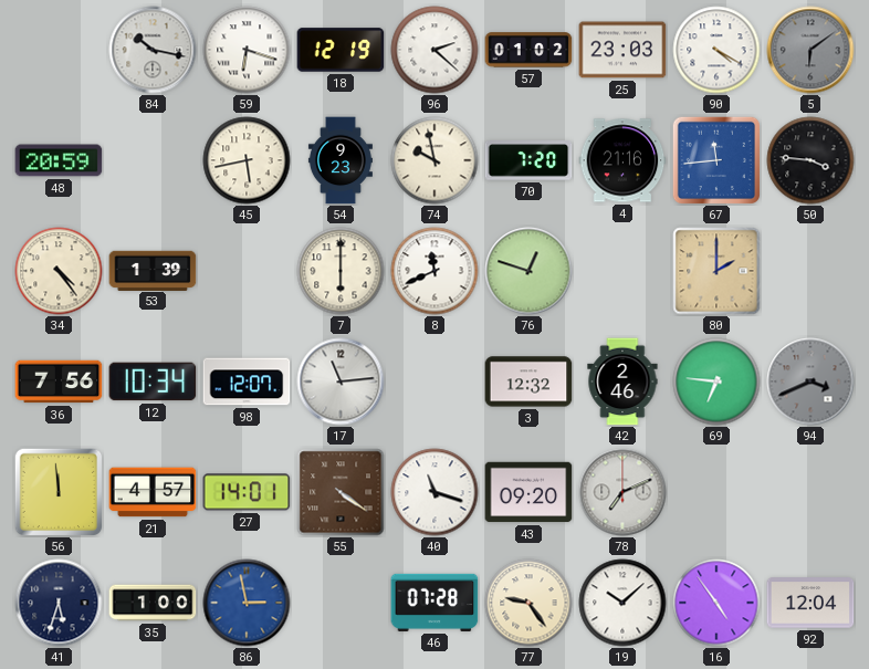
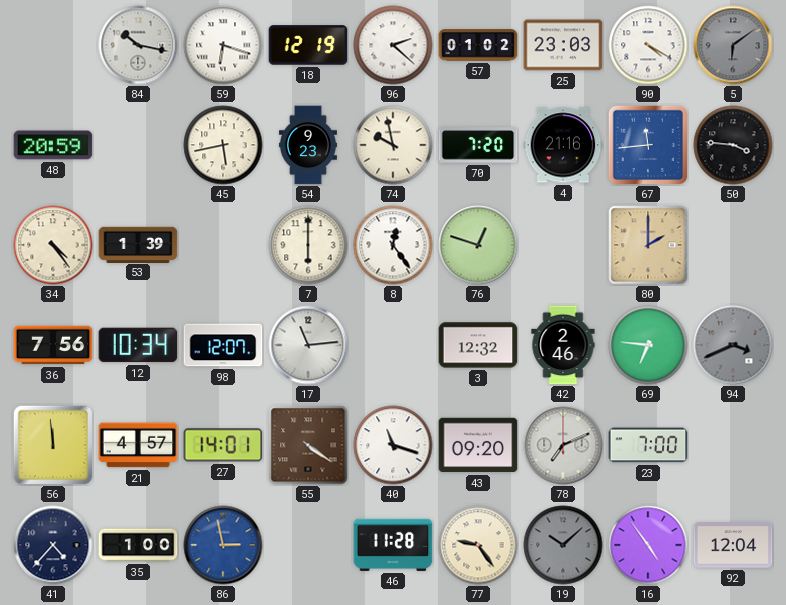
8: 11:41 -> 12:24 (393, 245)
23: none -> 7:00 (648, 445)
41: 5:33 -> 4:37 (53, 545)
46: 07:28 -> 11:28 (393, 545)
19 dial: white -> grey (563, 545)
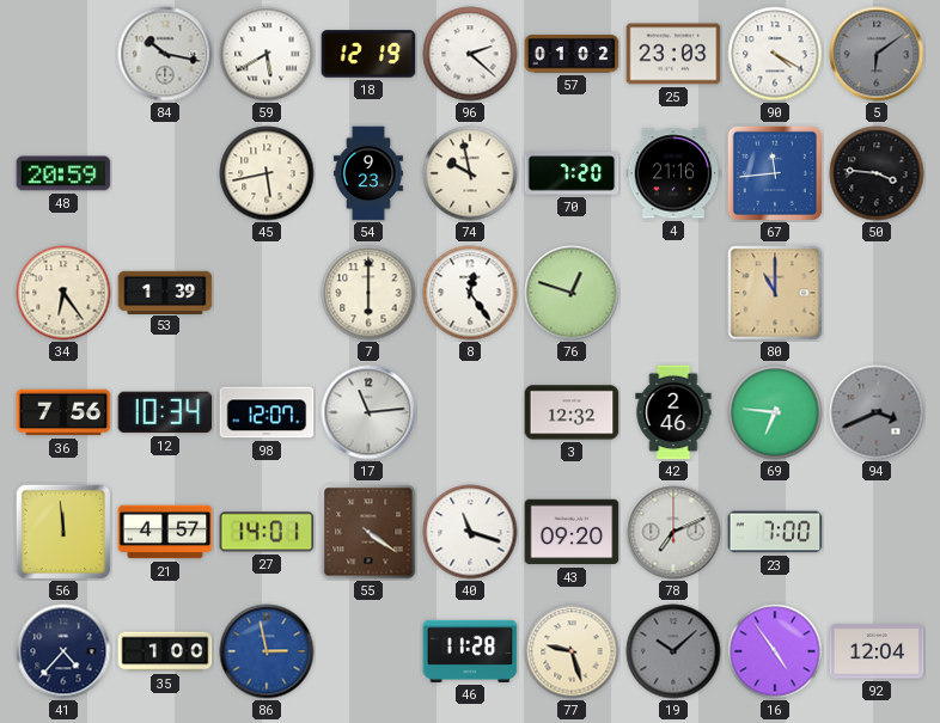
59: 6:18 -> 5:40 (267, 54)
34: 4:24 -> 6:24 (63, 293)
80: 2:00 -> 11:00 (775, 293)
77: 9:24 -> 9:27 (572, 651)
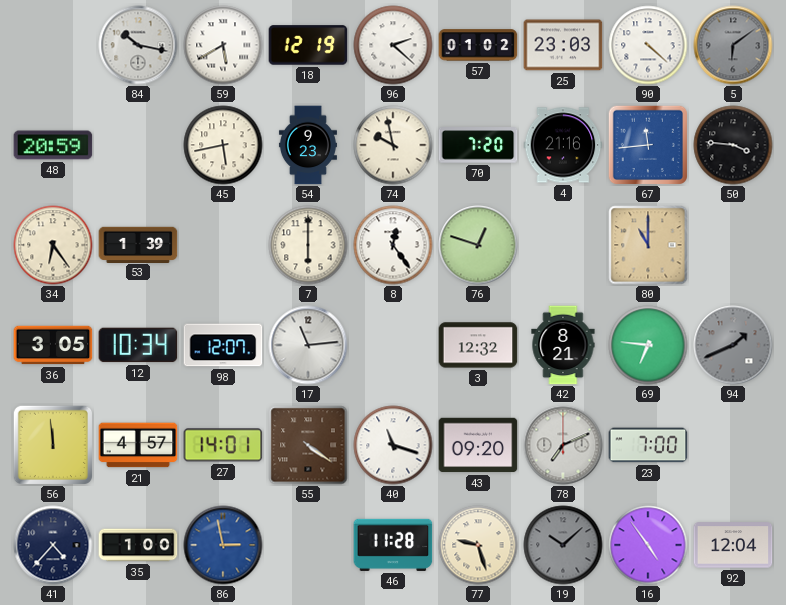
90: 4:20 -> 4:22 (648, 45)
36: 7:56 -> 3:05 (53, 345)
42: 2:46 -> 8:21 (563, 345)
94: 3:41 -> 1:41 (733, 345)
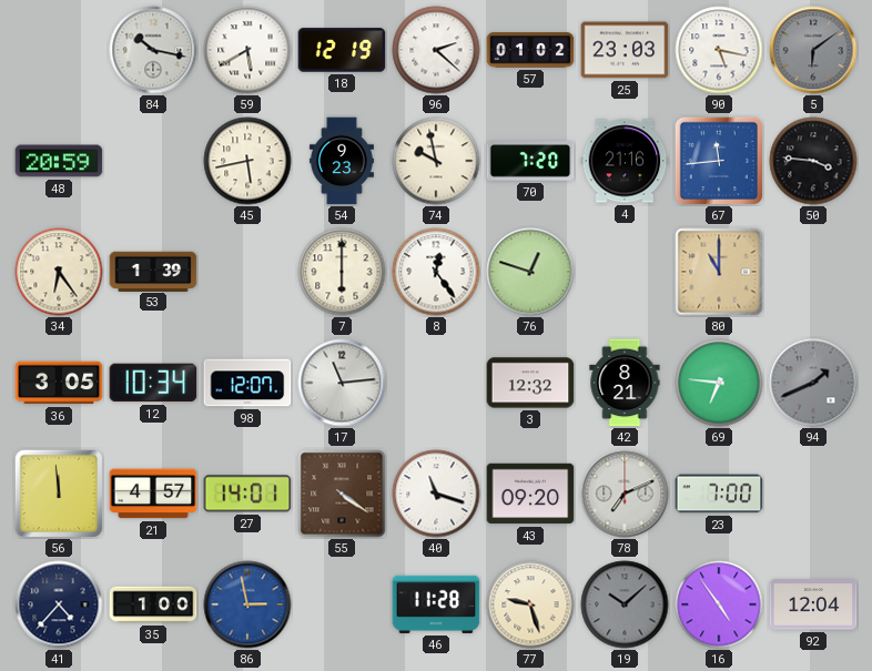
90: 4:22 -> 5:17 (719, 50)
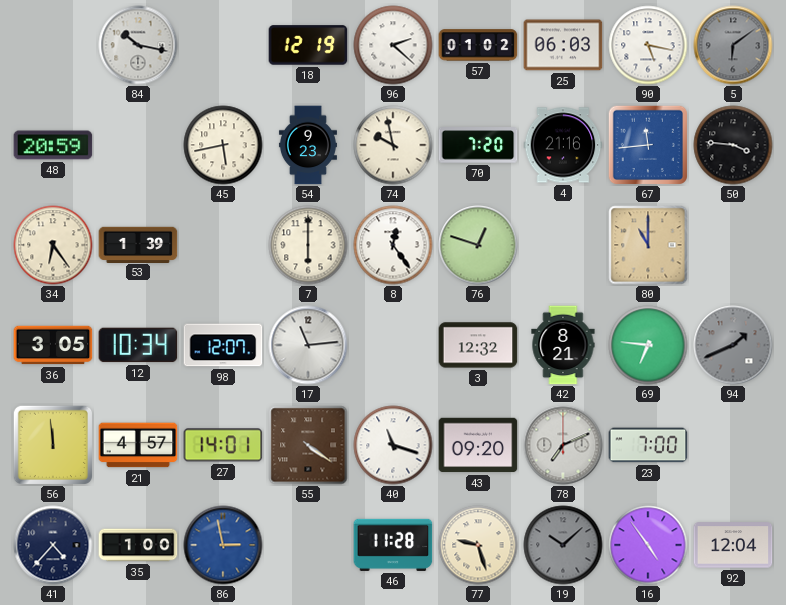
59: 5:40 -> none (247, 50)
25: 23:03 -> 06:03 (563, 45)
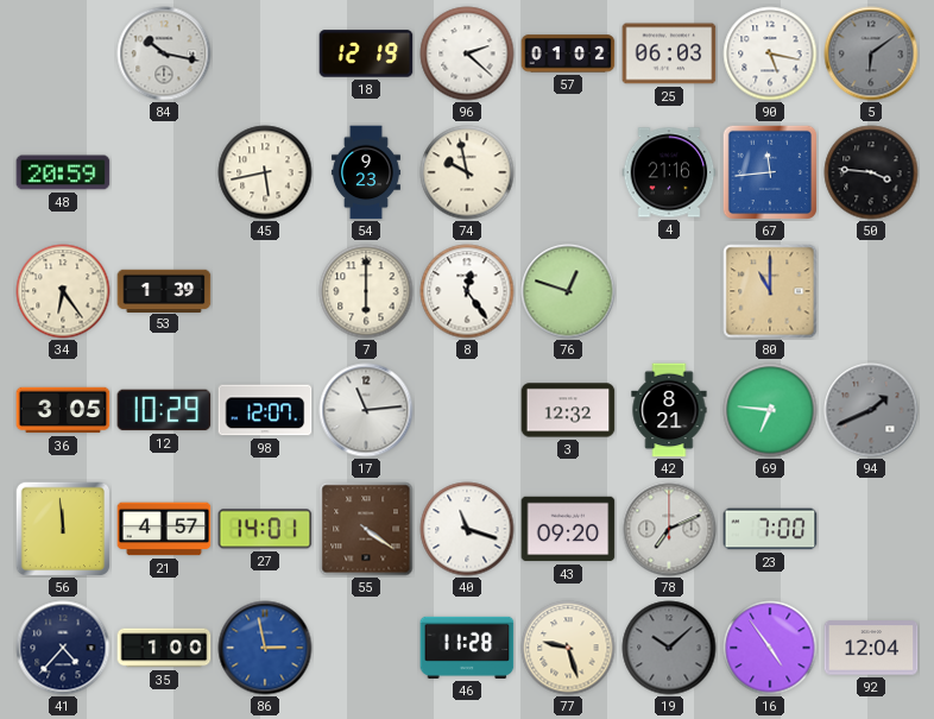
70: 7:20 -> none (478, 145)
12: 10:34 -> 10:29 (164, 410)
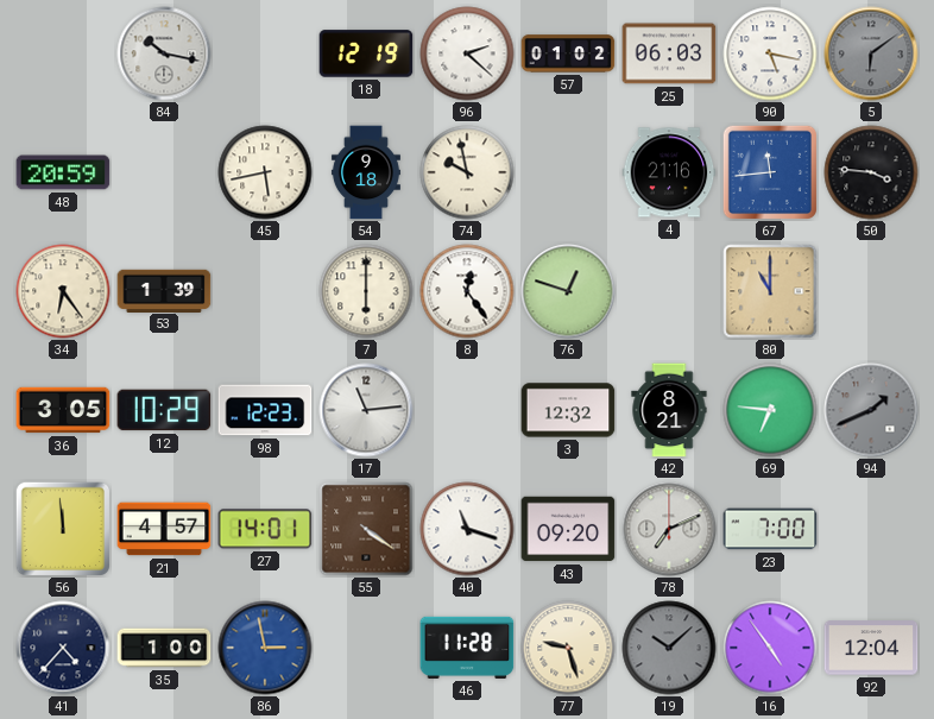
54: 9:23 -> 9:18 (366, 172)
98: 12:07 -> 12:23 (265, 410)
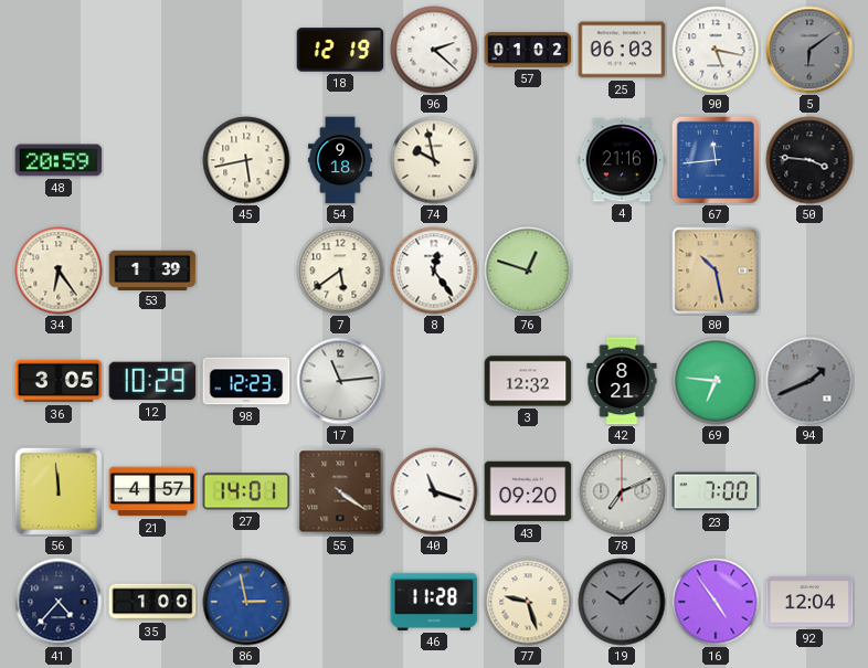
84: 10:17 -> none (164, 53)
7: 6:00 -> 5:39 (340, 271)
80: 11:00 -> 10:28 (716, 271)
